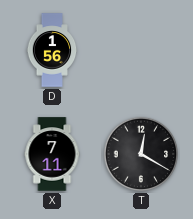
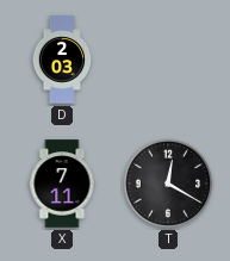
D: 1:56 -> 2:03 (62, 60)
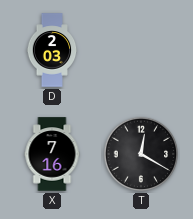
X: 7:11 -> 7:16 (52, 154)
